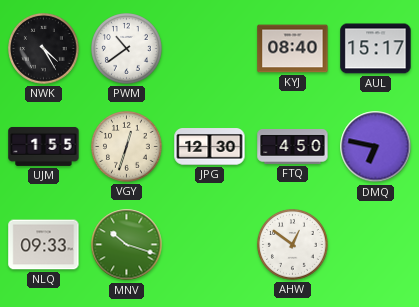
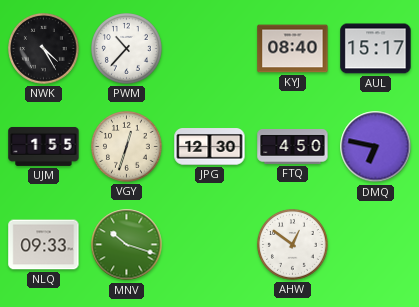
PWM: 10:39 -> 10:37 (127, 49)
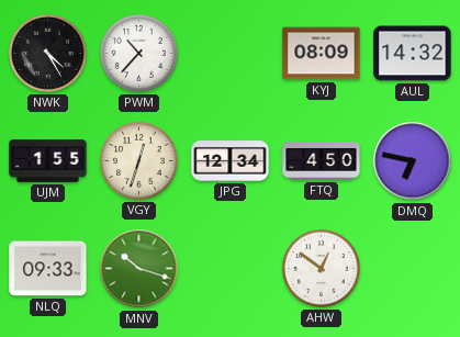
KYJ: 08:40 -> 08:09 (322, 54)
AUL: 15:17 -> 14:32 (413, 54)
JPG: 12:30 -> 12:34 (231, 161)
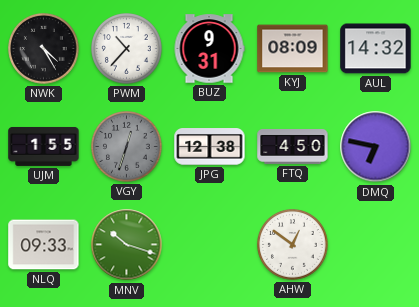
BUZ: none -> 9:31 (209, 49)
VGY dial: cream -> grey (127, 147)
JPG: 12:34 -> 12:38 (210, 147)
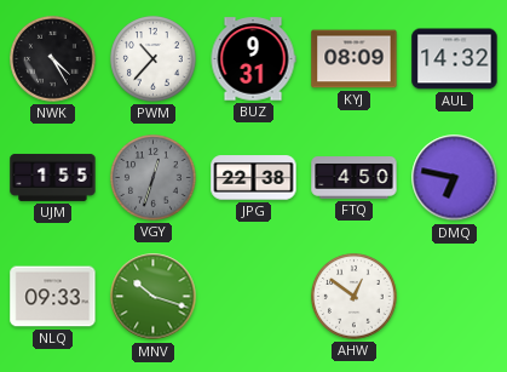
JPG: 12:38 -> 22:38 (254, 178)
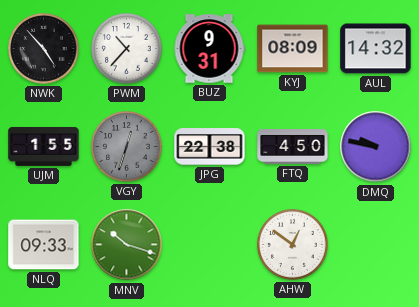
NWK: 4:25 -> 4:53 (44, 49)
DMQ: 6:47 -> 9:47 (376, 147)
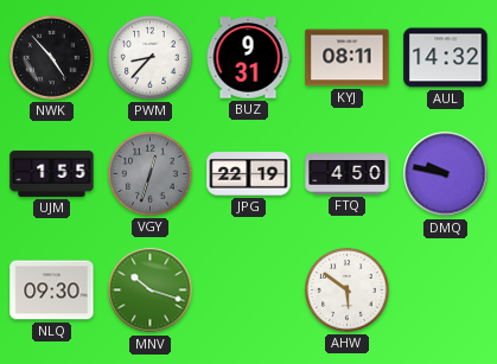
PWM: 10:37 -> 8:37 (151, 58)
KYJ: 08:09 -> 08:11 (348, 58)
JPG: 22:38 -> 22:19 (249, 174)
NLQ: 09:33 -> 09:30 (52, 290)
AHW: 12:51 -> 5:51 (348, 290)
